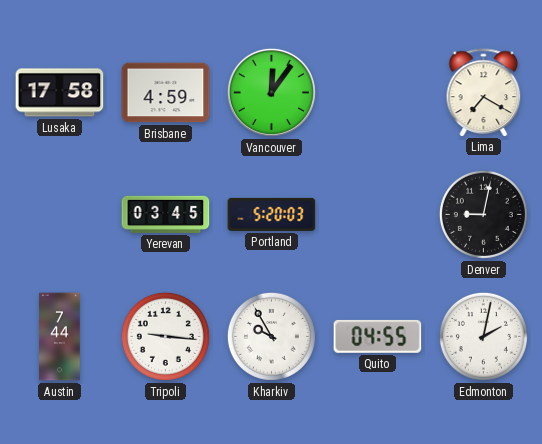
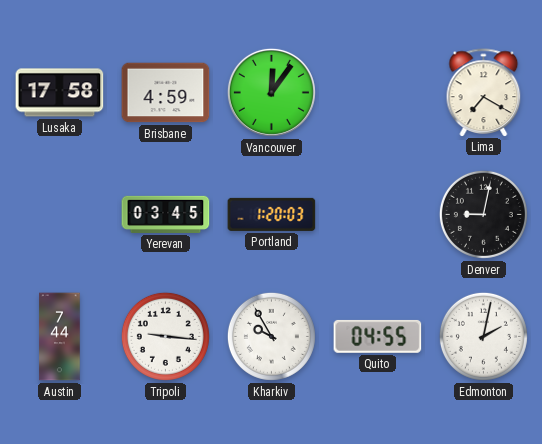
Portland: 5:20 -> 1:20 (272, 214)
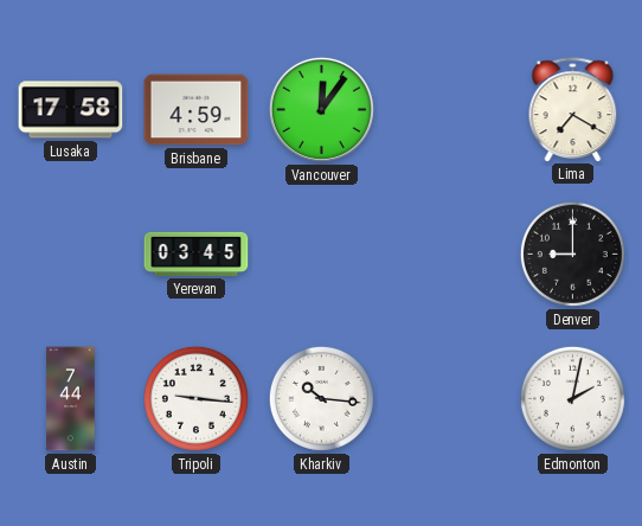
Portland: 1:20 -> none (272, 214)
Denver: 9:02 -> 9:00 (572, 254)
Kharkiv: 9:55 -> 10:16 (321, 398)
Quito: 04:55 -> none (378, 336)
